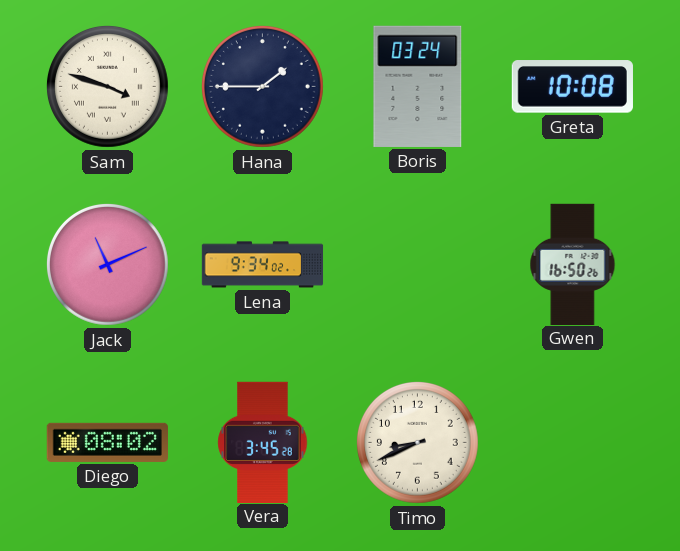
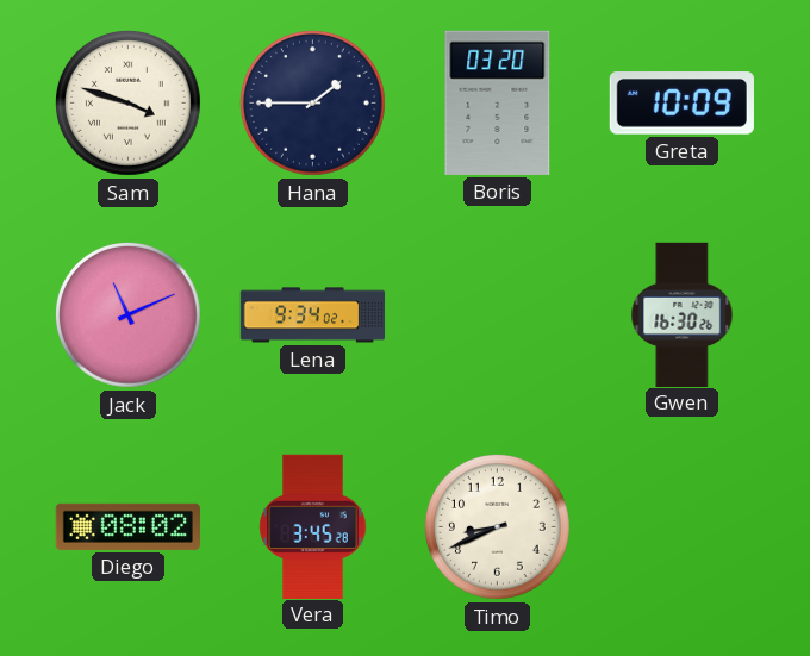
Boris: 03:24 -> 03:20 (498, 102)
Greta: 10:08 -> 10:09 (681, 104)
Gwen: 16:50 -> 16:30 (683, 314)
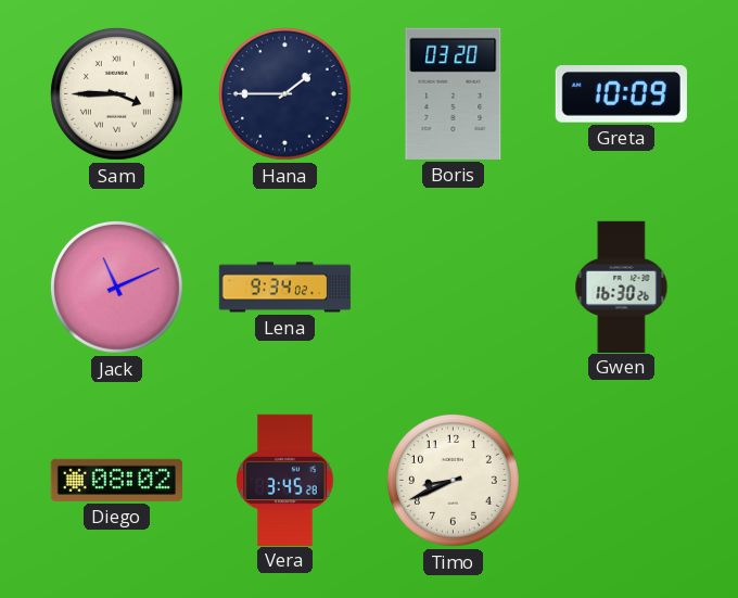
Sam: 3:48 -> 3:45 (117, 94)
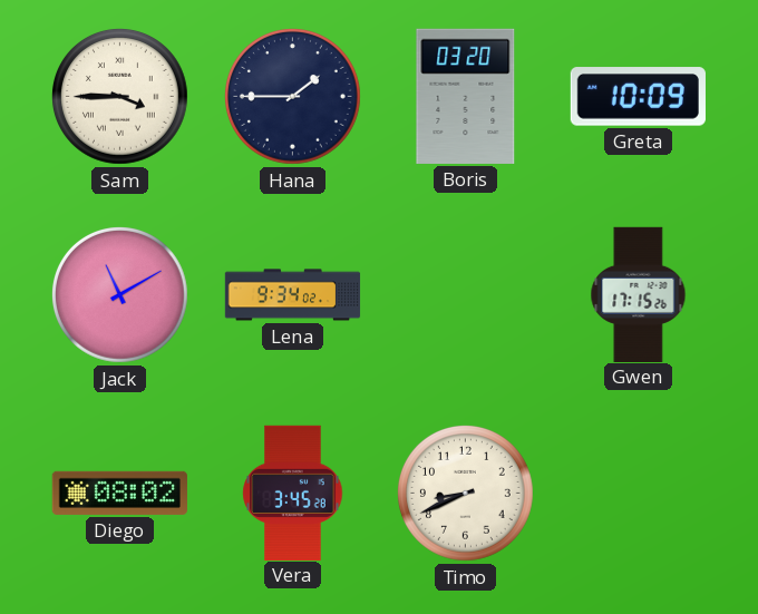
Jack: 11:11 -> 11:10 (120, 295)
Gwen: 16:30 -> 17:15 (639, 294)
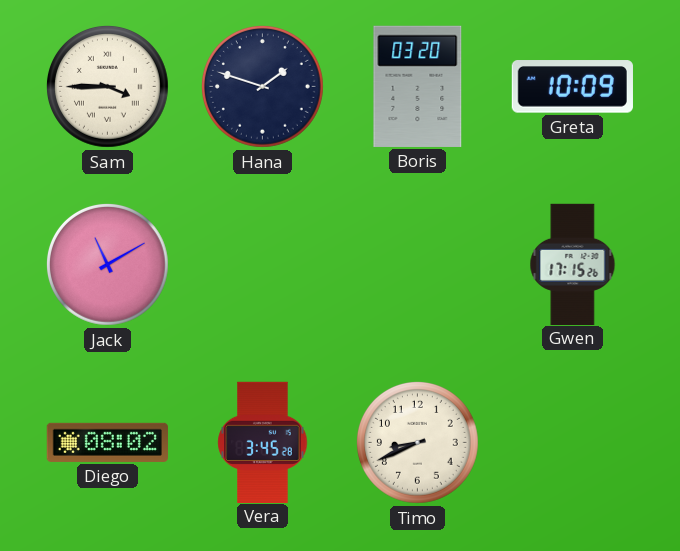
Hana: 1:45 -> 1:48 (263, 87)
Lena: 9:34 -> none (293, 295)
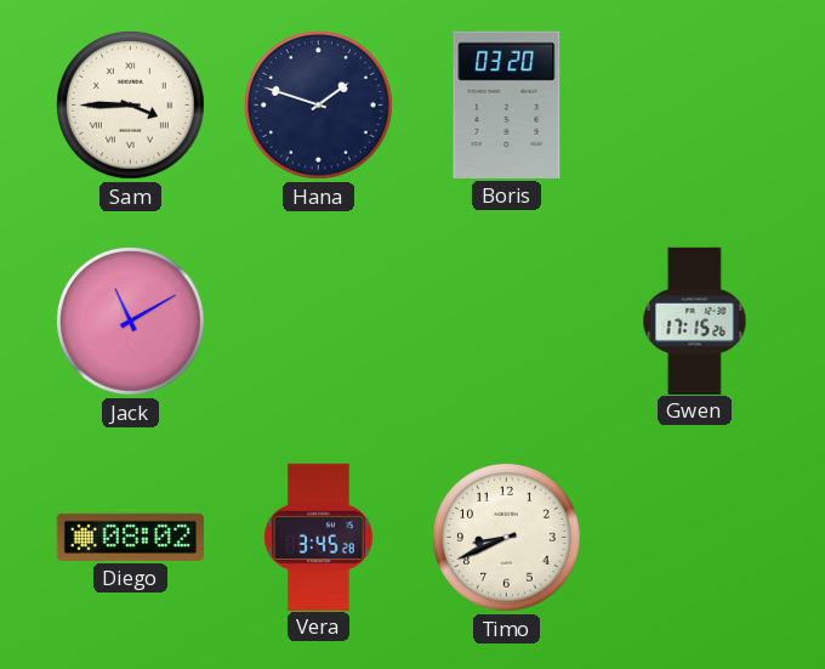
Greta: 10:09 -> none (572, 87)
